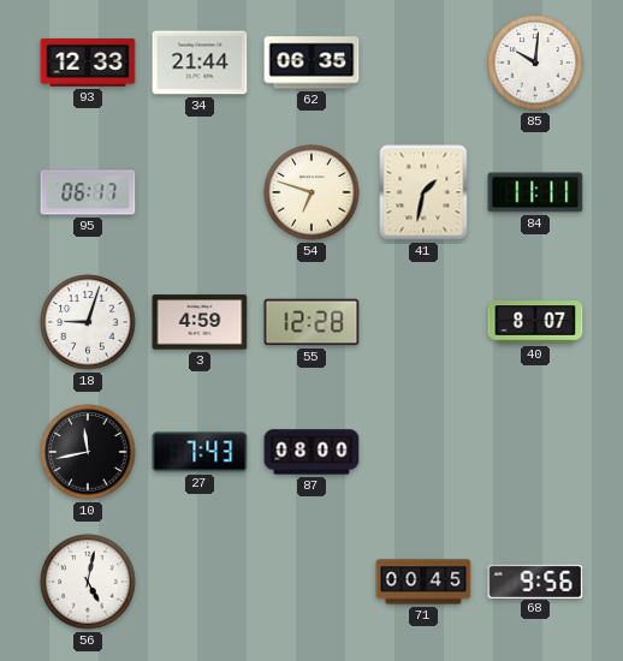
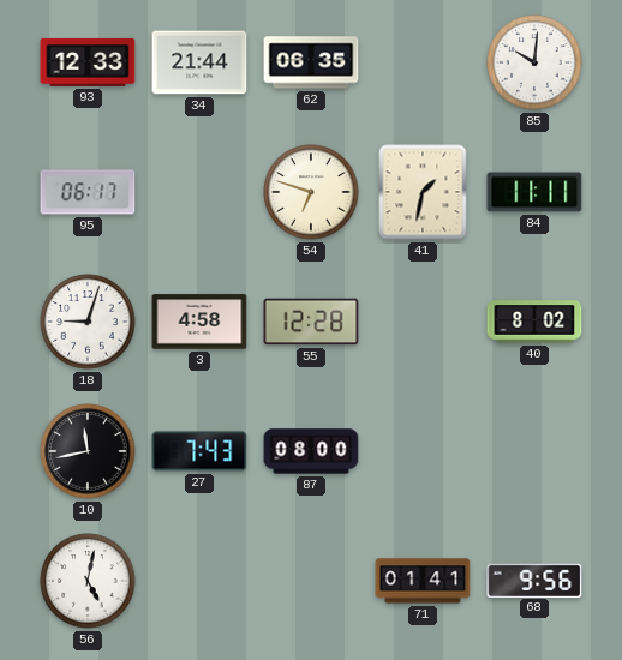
3: 4:59 -> 4:58 (199, 322)
40: 8:07 -> 8:02 (534, 322)
71: 00:45 -> 01:41 (423, 581)
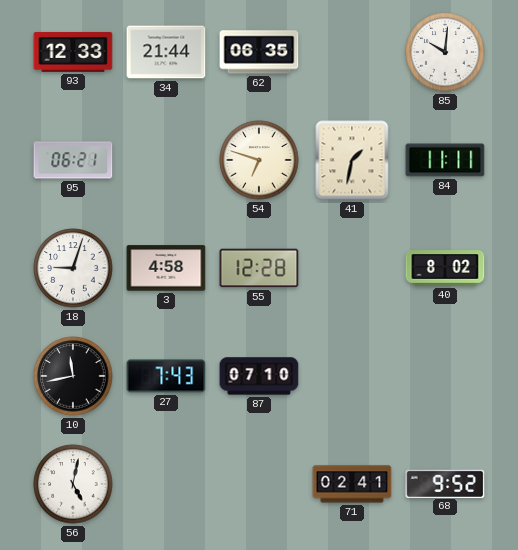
95: 06:17 -> 06:21 (73, 160)
87: 08:00 -> 07:10 (259, 376)
71: 01:41 -> 02:41 (352, 484)
68: 9:56 -> 9:52 (445, 483)
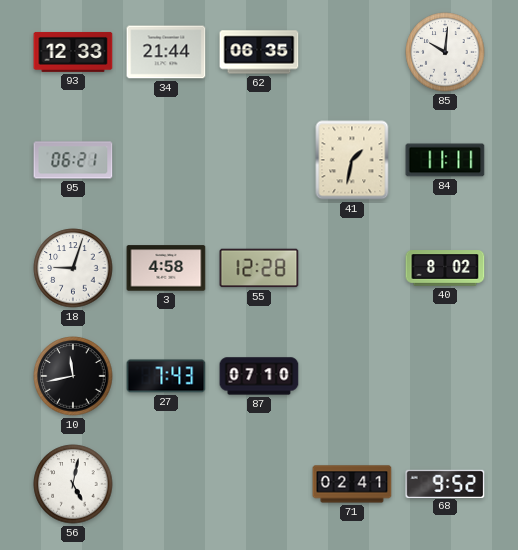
54: 6:48 -> none (259, 160)
